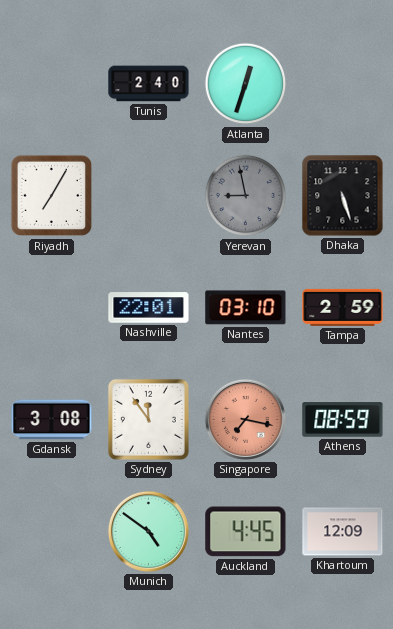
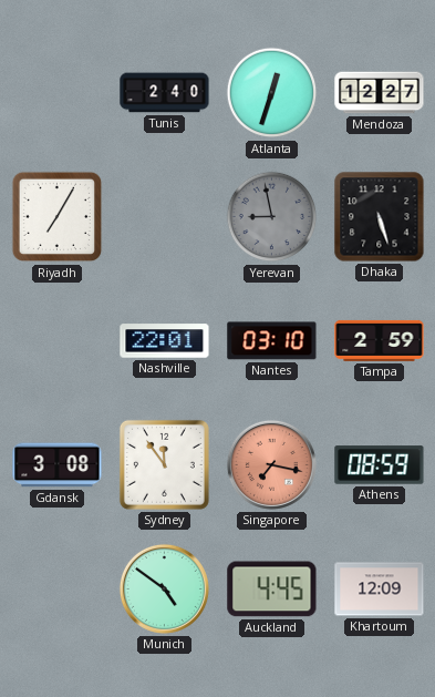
Mendoza: none -> 12:27 (380, 93)
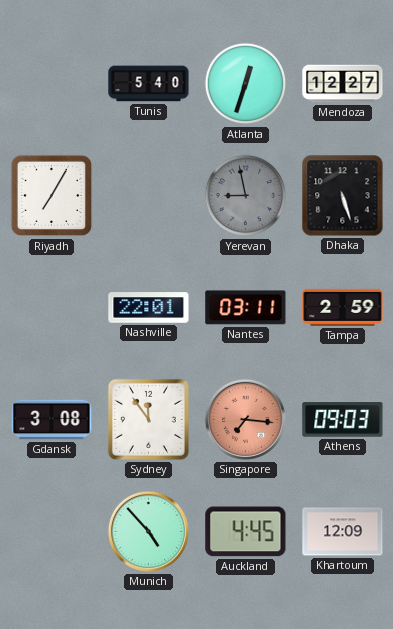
Tunis: 2:40 -> 5:40 (149, 84)
Nantes: 03:10 -> 03:11 (246, 308)
Singapore: 7:17 -> 7:16 (245, 419)
Athens: 08:59 -> 09:03 (343, 420)
Munich: 4:51 -> 4:53 (148, 531)
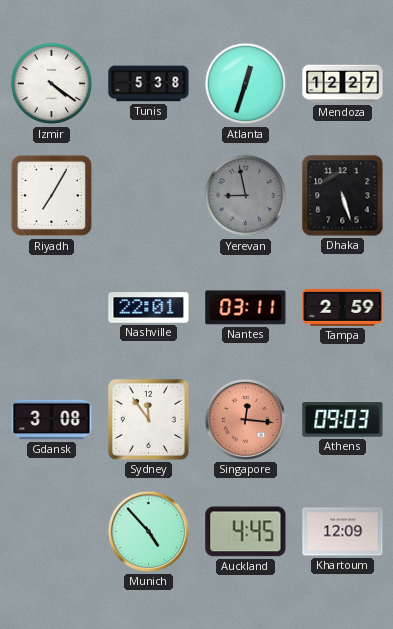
Izmir: none -> 4:21 (52, 84)
Tunis: 5:40 -> 5:38 (149, 84)
Singapore: 7:16 -> 12:16 (245, 419)
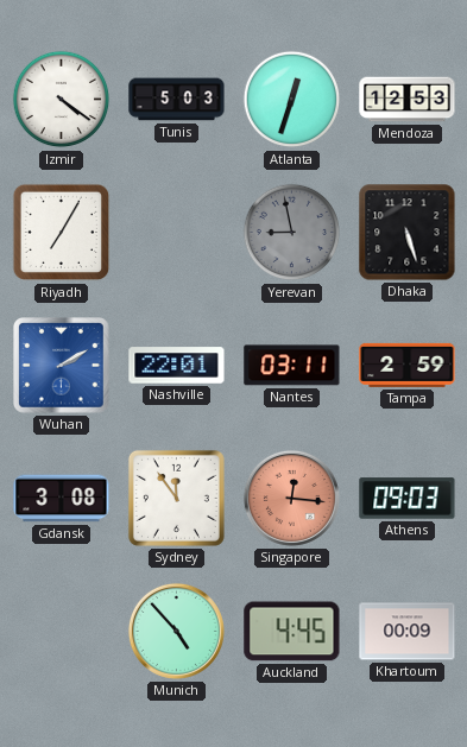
Tunis: 5:38 -> 5:03 (177, 100)
Mendoza: 12:27 -> 12:53 (408, 100)
Wuhan: none -> 2:10 (62, 366)
Khartoum: 12:09 -> 00:09 (408, 632)
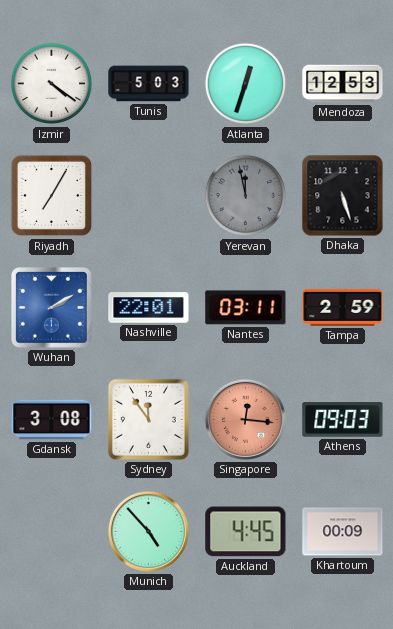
Yerevan: 8:58 -> 11:58 (246, 196)
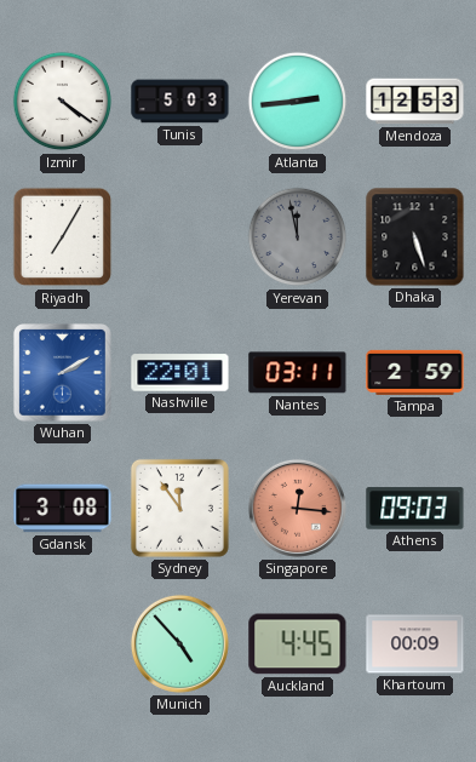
Atlanta: 12:33 -> 2:44 (298, 102)
